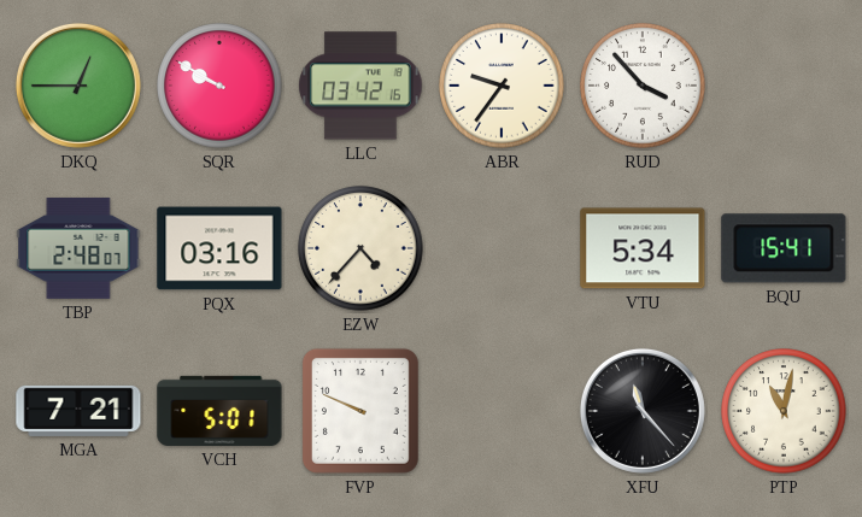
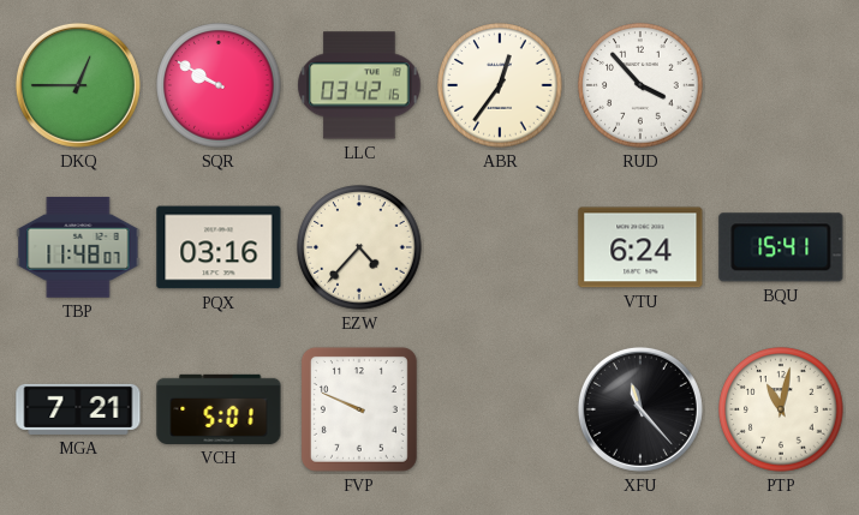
ABR: 9:36 -> 12:36 (500, 85)
TBP: 2:48 -> 11:48 (78, 247)
VTU: 5:34 -> 6:24 (640, 247)
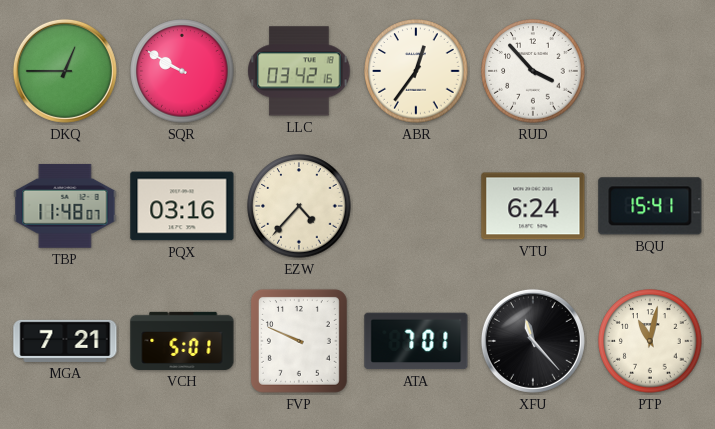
ATA: none -> 7:01 (416, 341)
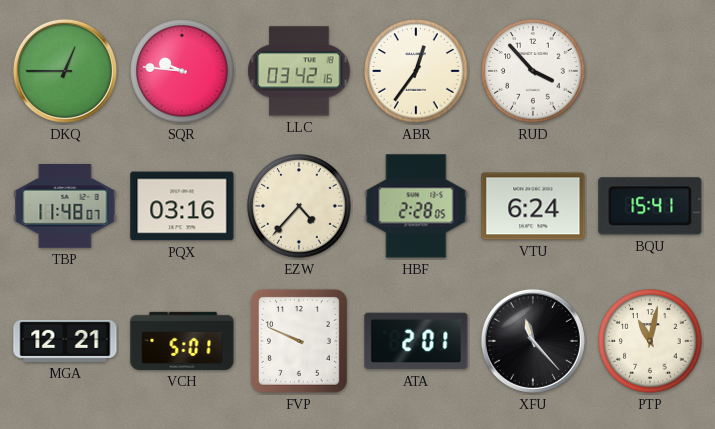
SQR: 9:50 -> 9:46 (182, 71)
HBF: none -> 2:28 (416, 206)
MGA: 7:21 -> 12:21 (65, 341)
ATA: 7:01 -> 2:01 (416, 341)
